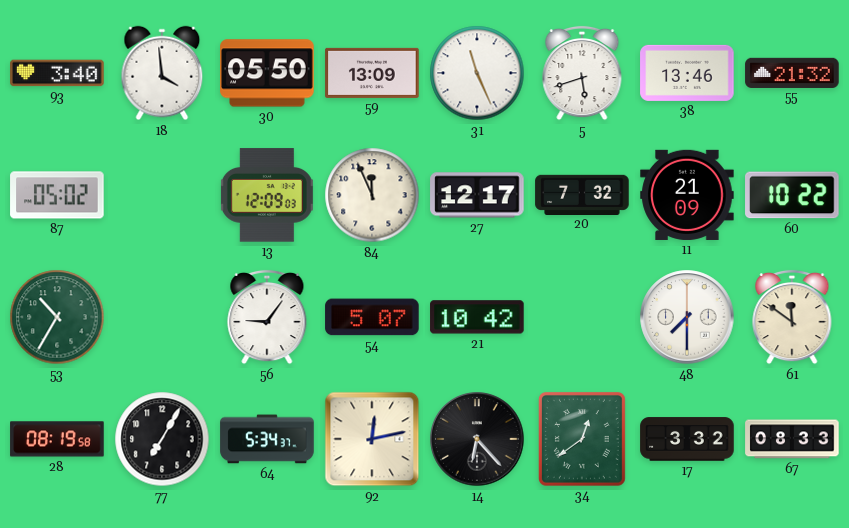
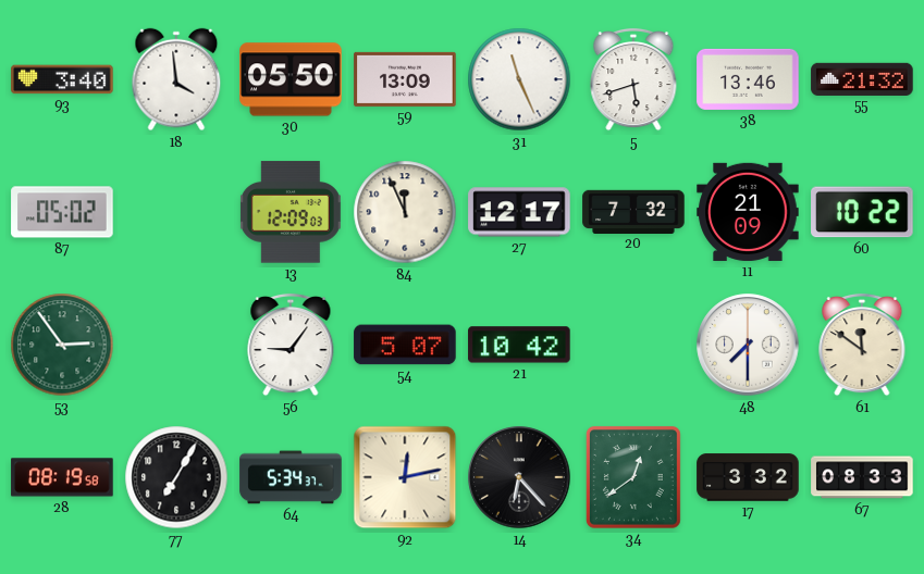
53: 10:35 -> 2:54 (62, 345)
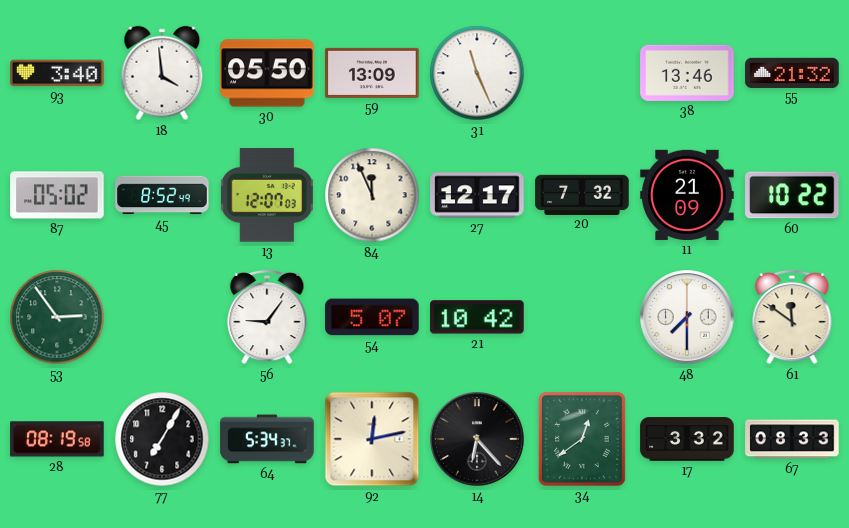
5: 5:42 -> none (633, 79)
45: none -> 8:52 (162, 195)
13: 12:09 -> 12:07 (267, 195)
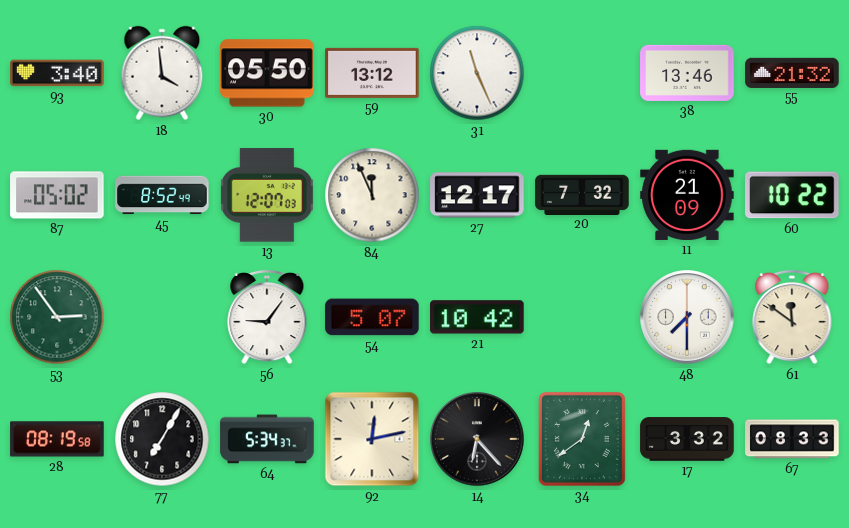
59: 13:09 -> 13:12 (372, 73)
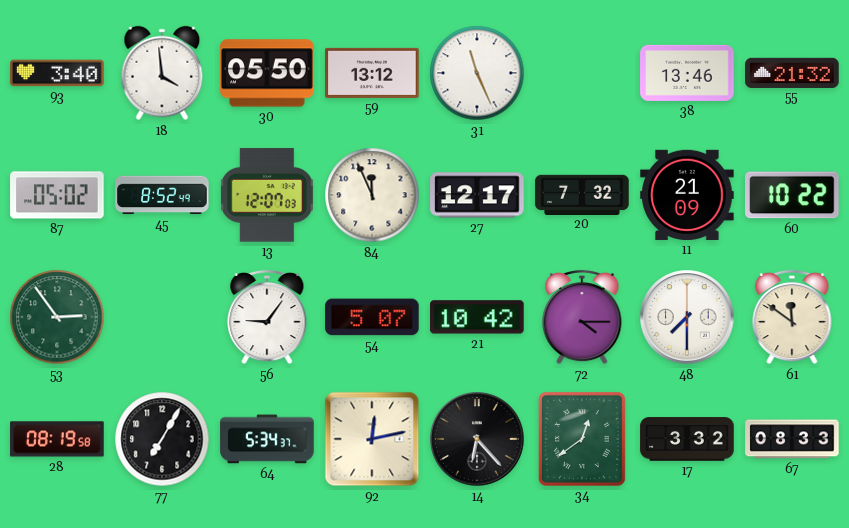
72: none -> 4:15 (582, 317)
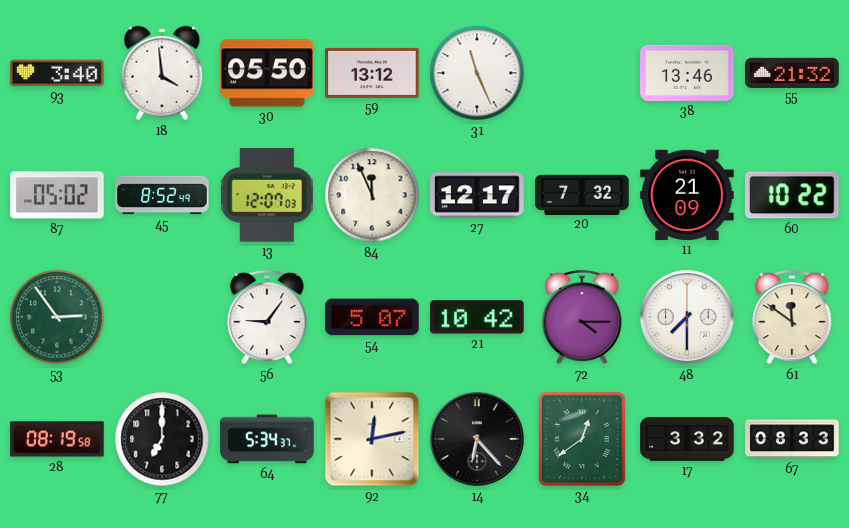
77: 7:05 -> 7:00 (162, 439)
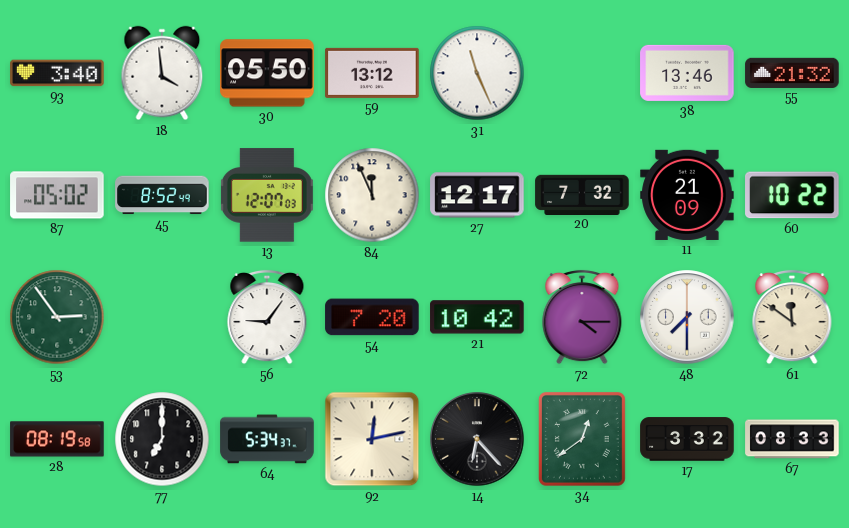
54: 5:07 -> 7:20 (372, 317)
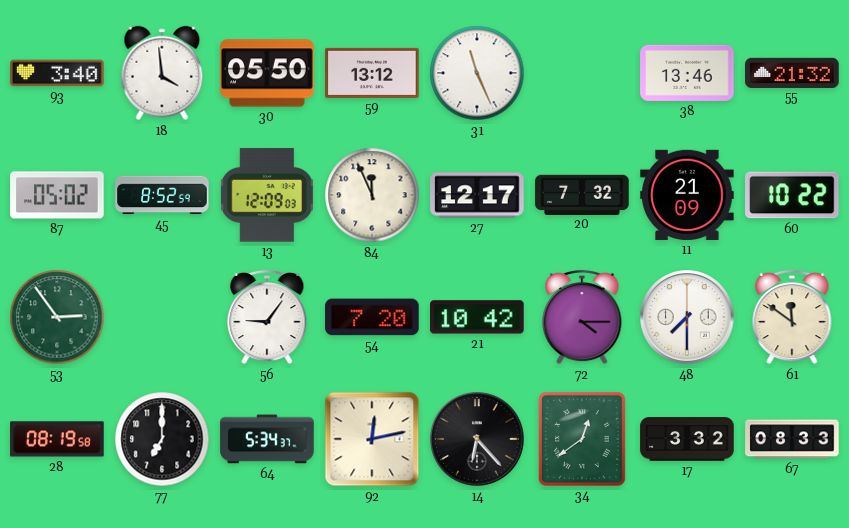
45: 8:52:49 -> 8:52:59 (162, 195)
13: 12:07 -> 12:09 (267, 195)
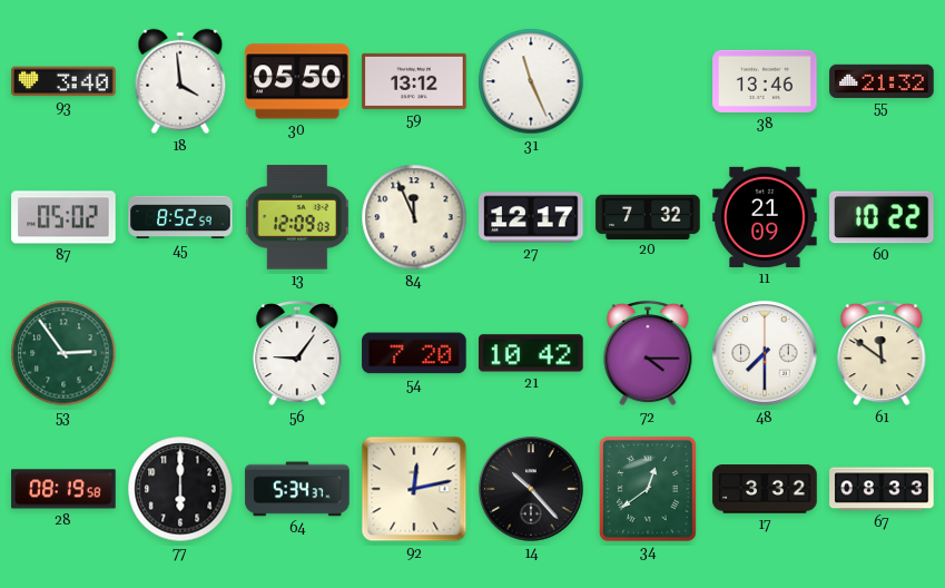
77: 7:00 -> 6:00 (180, 489)
14: 6:23 -> 10:23 (531, 489)
